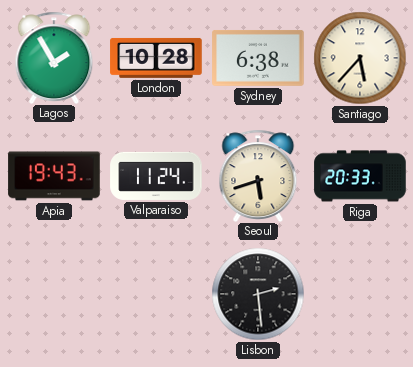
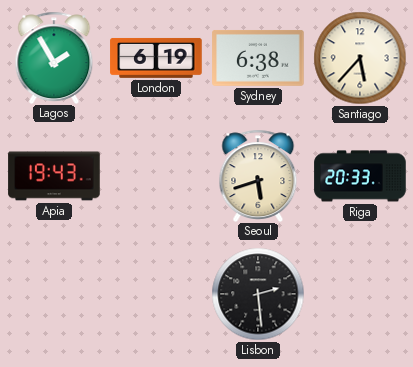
London: 10:28 -> 6:19 (156, 58)
Valparaiso: 11:24 -> none (156, 176)
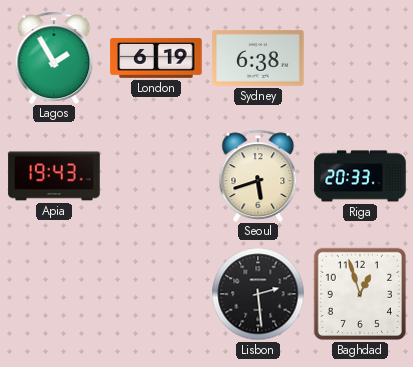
Santiago: 5:37 -> none (360, 58)
Baghdad: none -> 12:57 (360, 294)
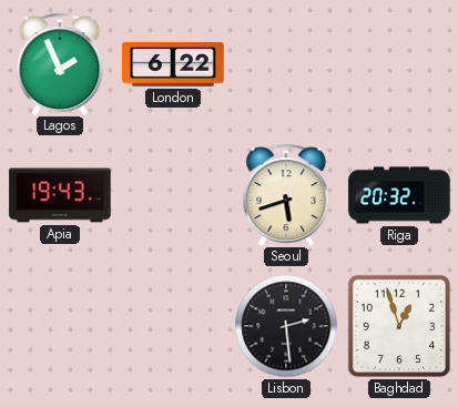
Lagos: 1:55 -> 1:56 (60, 63)
London: 6:19 -> 6:22 (173, 64)
Sydney: 6:38 -> none (258, 58)
Riga: 20:33 -> 20:32 (399, 195)
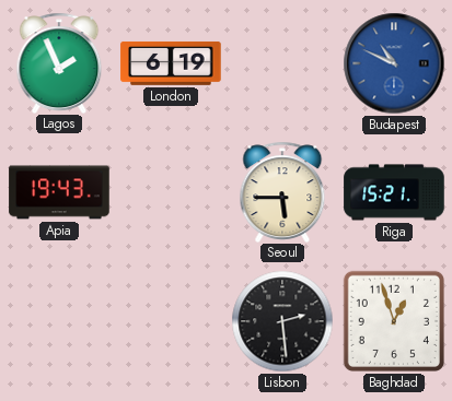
London: 6:22 -> 6:19 (171, 63)
Budapest: none -> 10:49 (394, 63)
Seoul: 5:42 -> 5:45 (282, 191)
Riga: 20:32 -> 15:21 (394, 192)
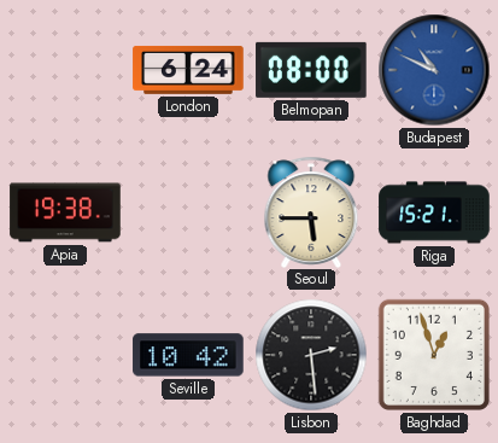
Lagos: 1:56 -> none (59, 62)
London: 6:19 -> 6:24 (188, 70)
Belmopan: none -> 08:00 (311, 70)
Apia: 19:43 -> 19:38 (65, 212)
Seville: none -> 10:42 (188, 355)
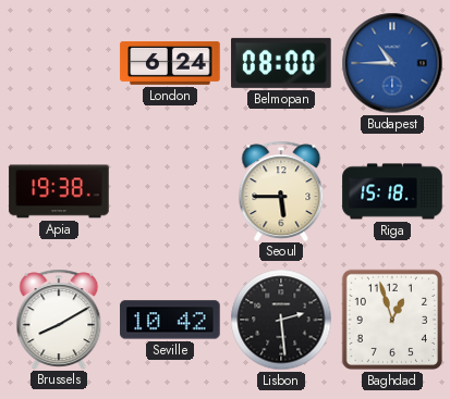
Budapest: 10:49 -> 10:45 (392, 63)
Riga: 15:21 -> 15:18 (392, 191)
Brussels: none -> 8:10 (59, 319)
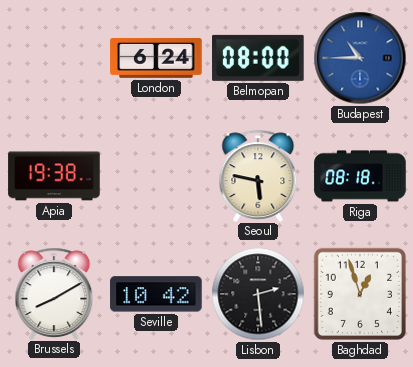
Seoul: 5:45 -> 5:47 (258, 175)
Riga: 15:18 -> 08:18 (360, 176)
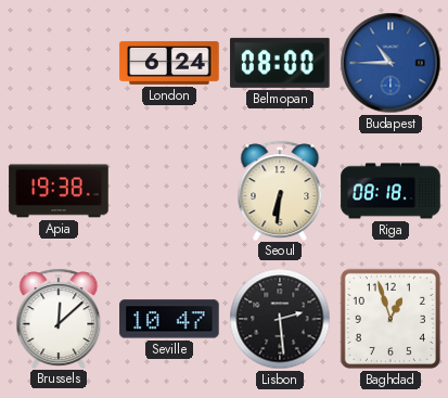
Seoul: 5:47 -> 6:31 (280, 190)
Brussels: 8:10 -> 12:08 (59, 318)
Seville: 10:42 -> 10:47 (169, 319)
